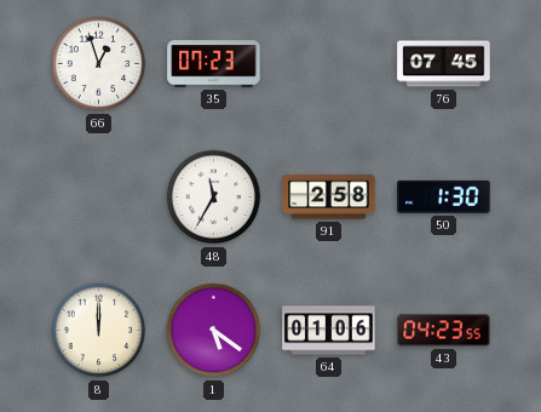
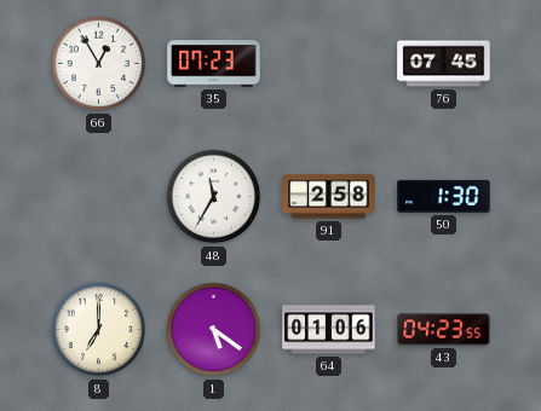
66: 12:57 -> 12:55 (99, 64)
8: 12:00 -> 7:00 (99, 330)
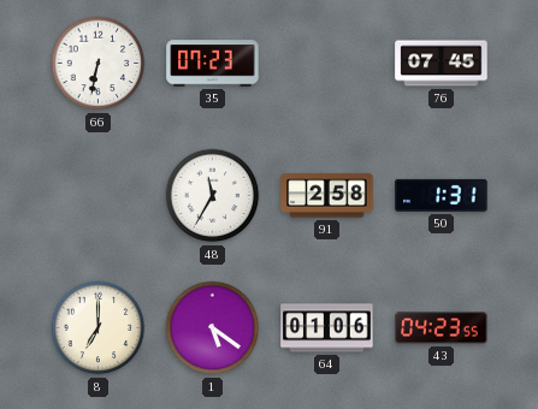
66: 12:55 -> 6:32 (99, 64)
50: 1:30 -> 1:31 (442, 195)
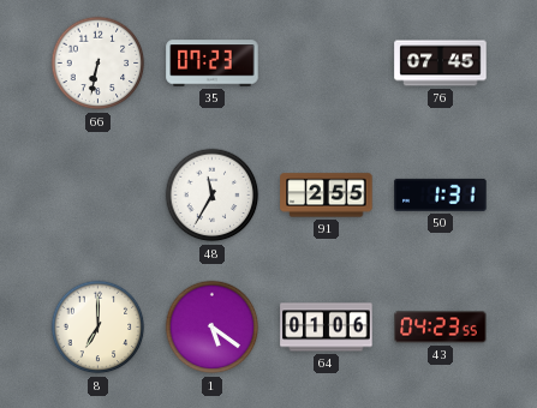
91: 2:58 -> 2:55 (327, 196)
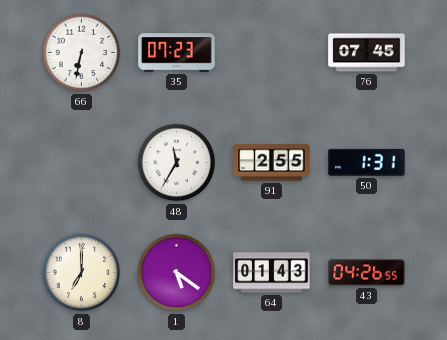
64: 01:06 -> 01:43 (272, 273)
43: 04:23 -> 04:26 (367, 273)
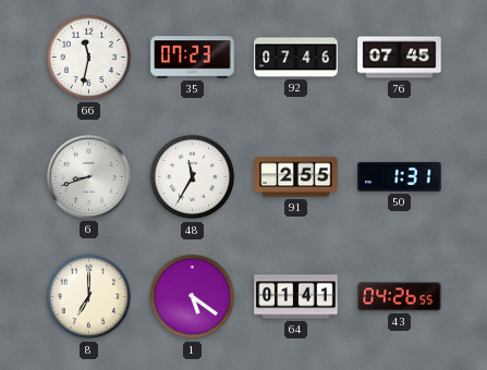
66: 6:32 -> 11:32 (89, 58)
92: none -> 07:46 (296, 58)
6: none -> 8:42 (88, 176)
64: 01:43 -> 01:41 (296, 297)
